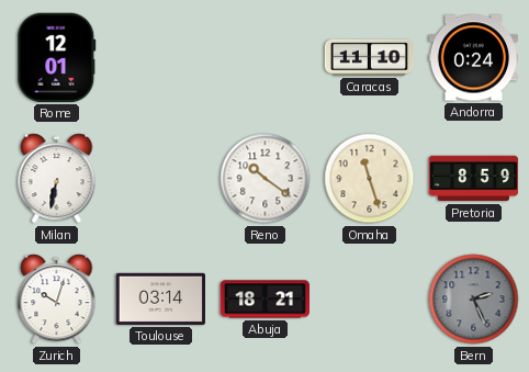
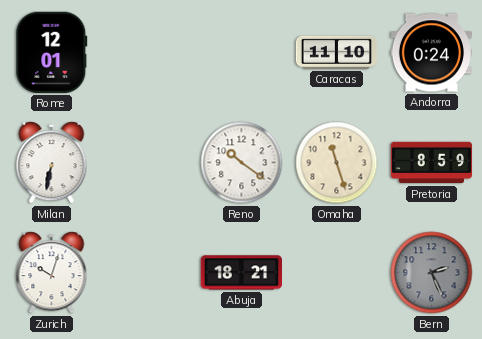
Toulouse: 03:14 -> none (160, 298)
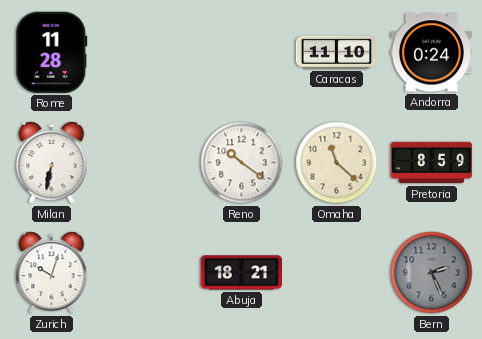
Rome: 12:01 -> 11:28 (52, 52)
Omaha: 11:27 -> 11:22 (337, 163)
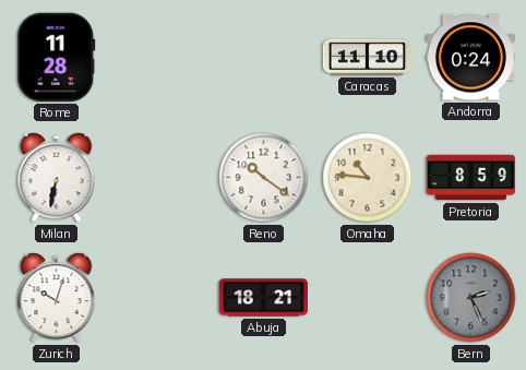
Omaha: 11:22 -> 10:46 (368, 178)
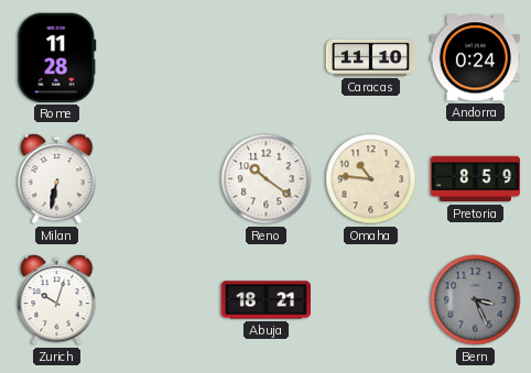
Bern: 2:26 -> 3:26 (476, 300)
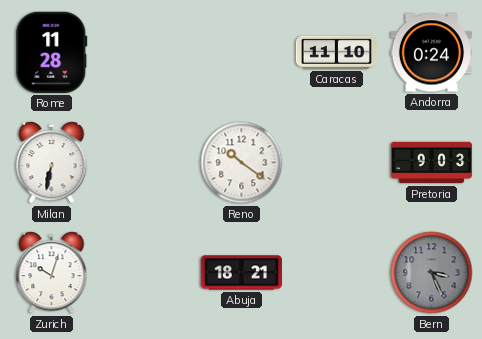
Omaha: 10:46 -> none (371, 179)
Pretoria: 8:59 -> 9:03 (432, 163)
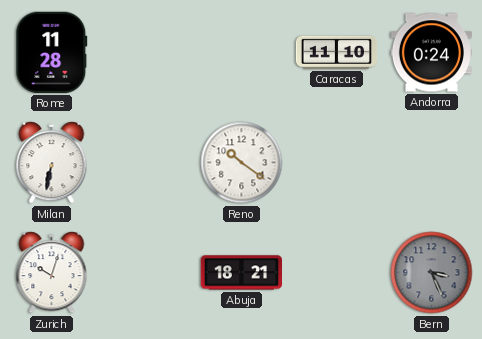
Pretoria: 9:03 -> none (432, 163)
